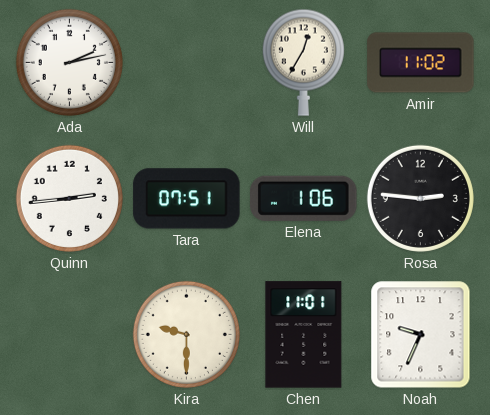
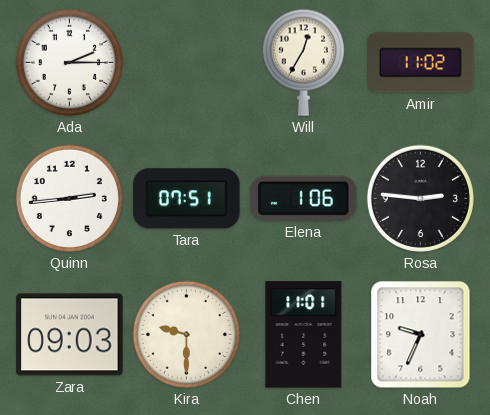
Ada: 2:13 -> 2:15 (69, 62)
Zara: none -> 09:03 (70, 335)
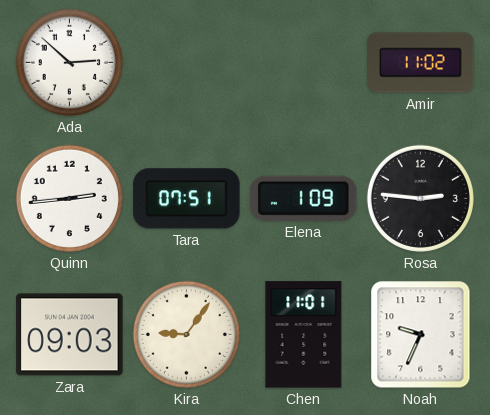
Ada: 2:15 -> 2:52 (69, 62)
Will: 12:35 -> none (303, 62)
Elena: 1:06 -> 1:09 (304, 198)
Kira: 9:30 -> 9:06 (186, 334)
